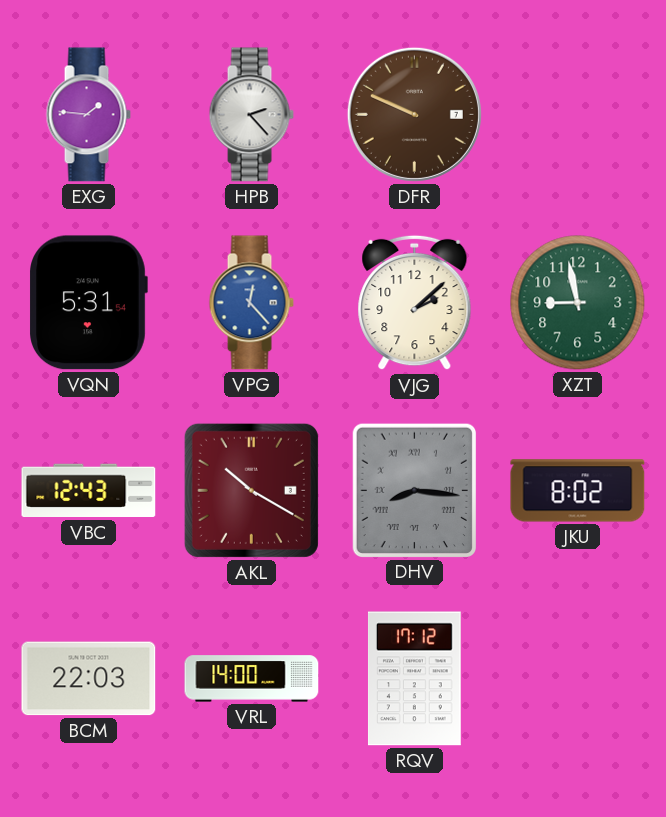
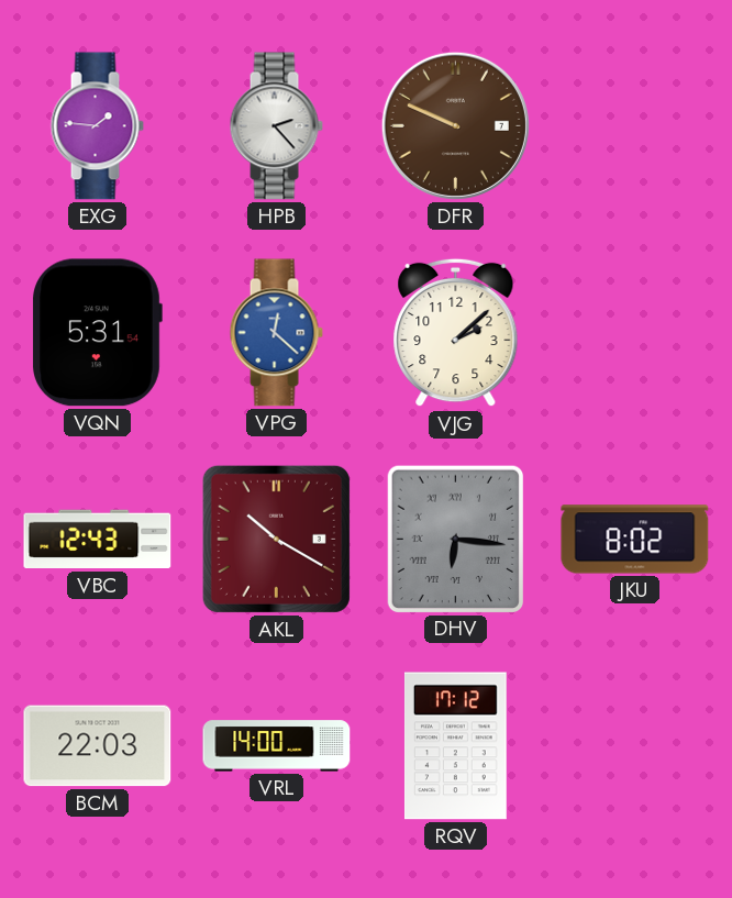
VPG: 12:23 -> 12:22 (276, 333)
XZT: 8:58 -> none (578, 303)
DHV: 8:16 -> 6:16 (455, 539)
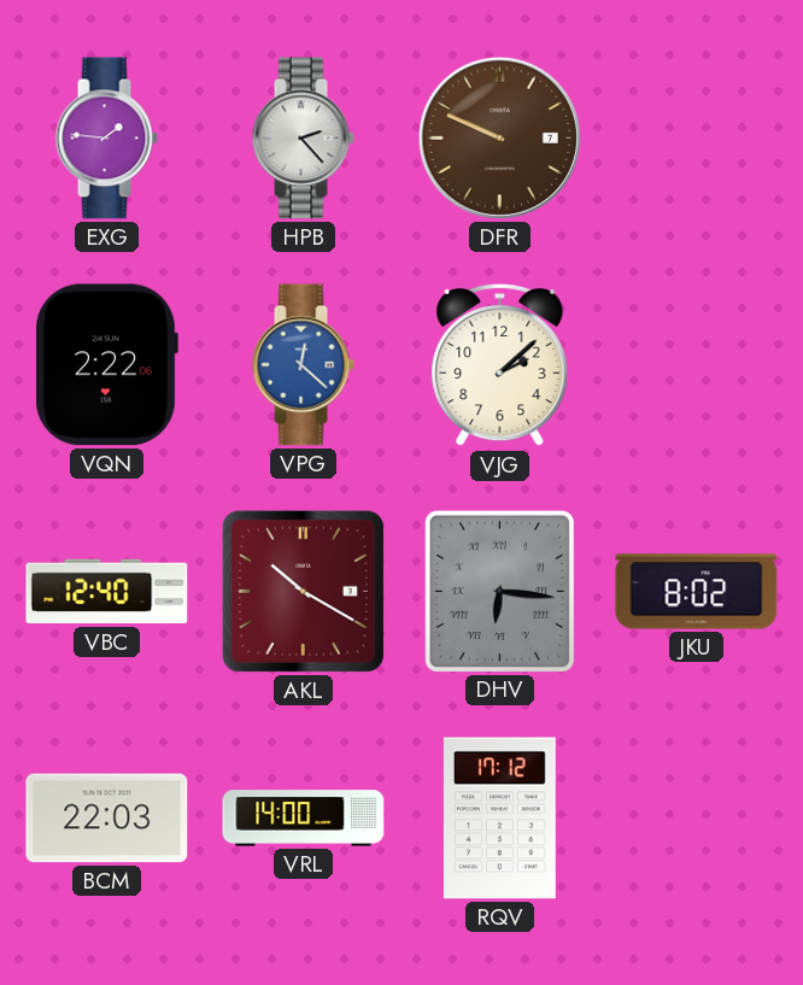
VQN: 5:31 -> 2:22 (106, 365)
VBC: 12:43 -> 12:40 (107, 592)
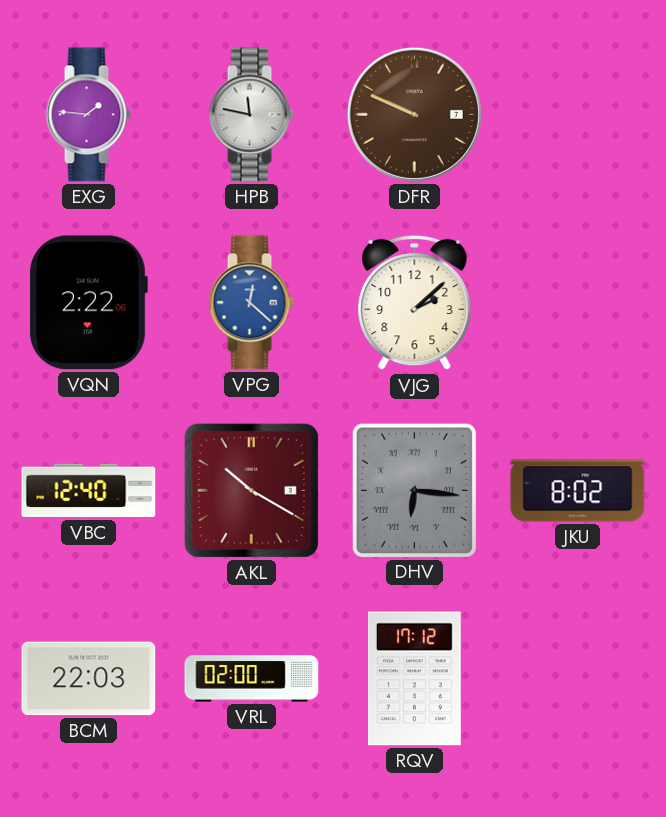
HPB: 2:23 -> 11:47 (251, 115)
VRL: 14:00 -> 02:00 (252, 679)
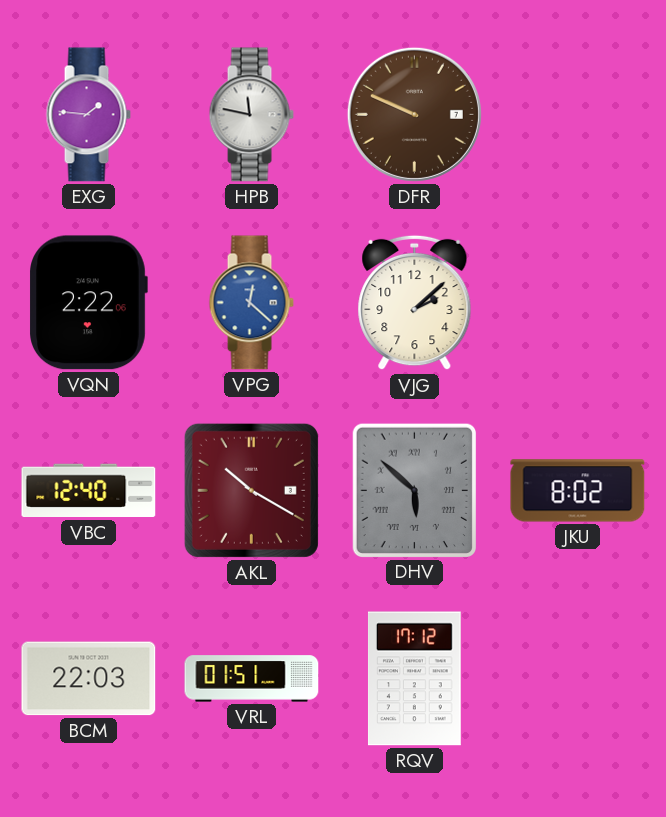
DHV: 6:16 -> 5:52 (414, 490)
VRL: 02:00 -> 01:51 (252, 679)
